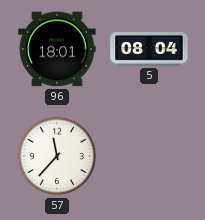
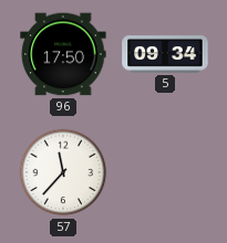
96: 18:01 -> 17:50 (63, 54)
5: 08:04 -> 09:34 (165, 55)
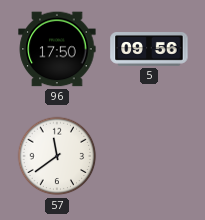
5: 09:34 -> 09:56 (149, 50)
57: 11:37 -> 11:39 (57, 156)
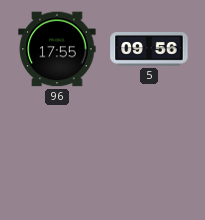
96: 17:50 -> 17:55 (57, 49)
57: 11:39 -> none (57, 156)
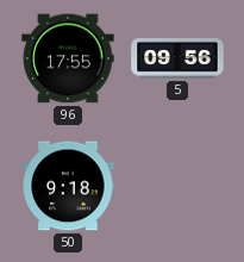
50: none -> 9:18 (68, 186)
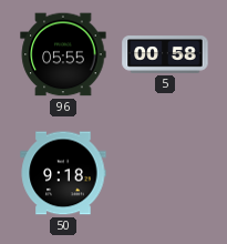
96: 17:55 -> 05:55 (63, 54)
5: 09:56 -> 00:58 (165, 55)
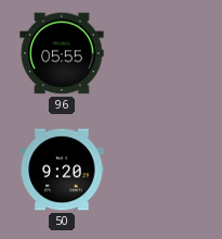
5: 00:58 -> none (165, 55)
50: 9:18 -> 9:20 (62, 169)
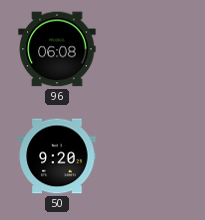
96: 05:55 -> 06:08 (57, 49)
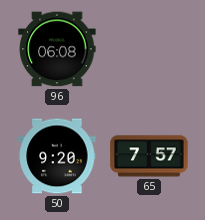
65: none -> 7:57 (149, 156)
